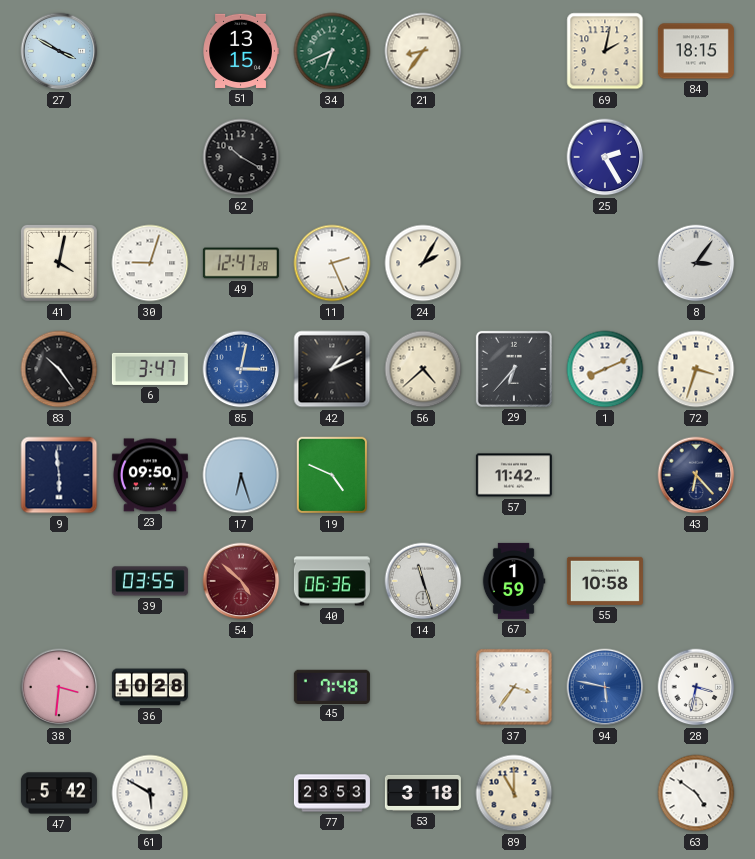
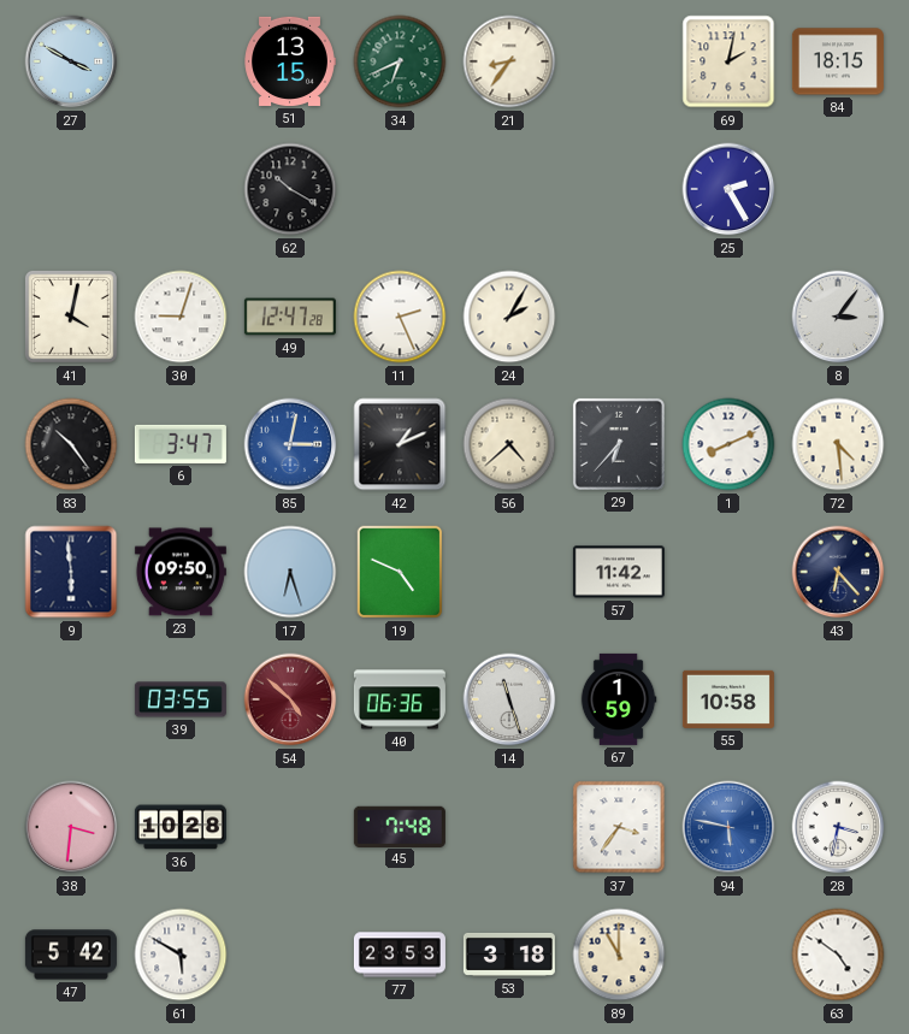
72: 3:33 -> 4:29 (838, 444)
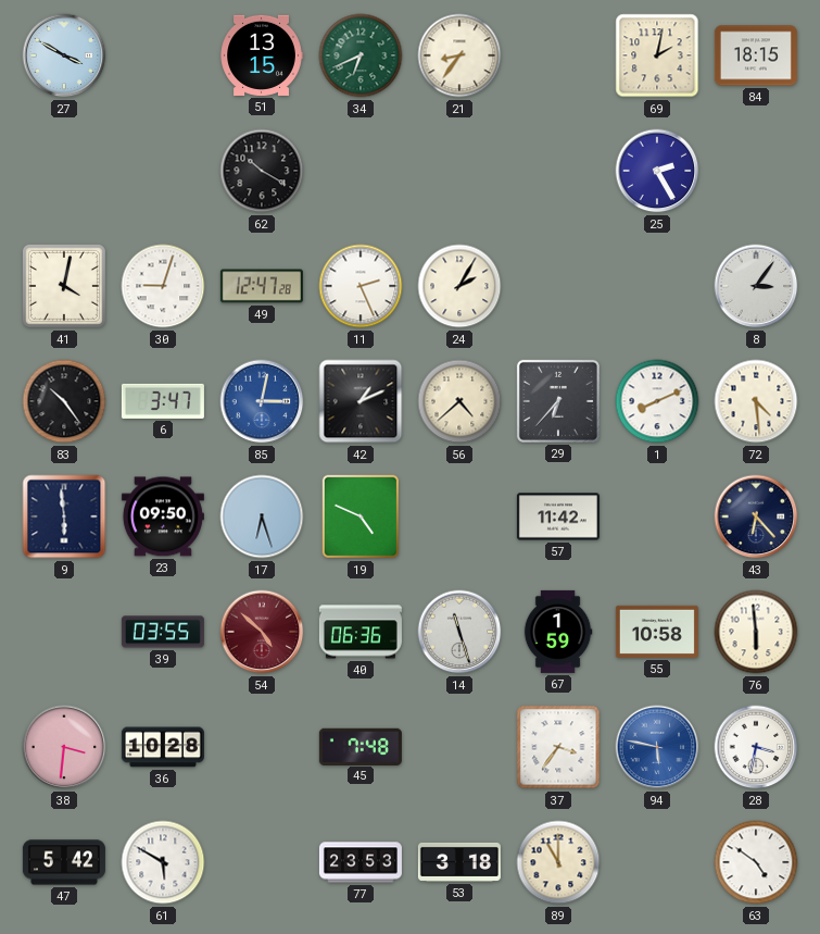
76: none -> 5:59 (756, 632)
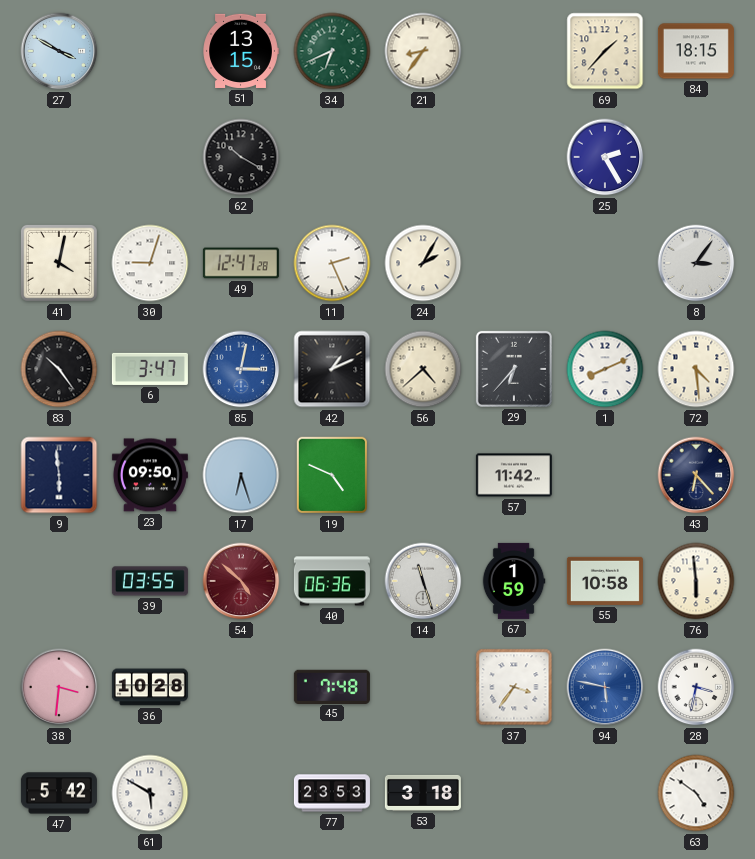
69: 2:02 -> 1:37 (605, 51)
89: 11:00 -> none (558, 862)
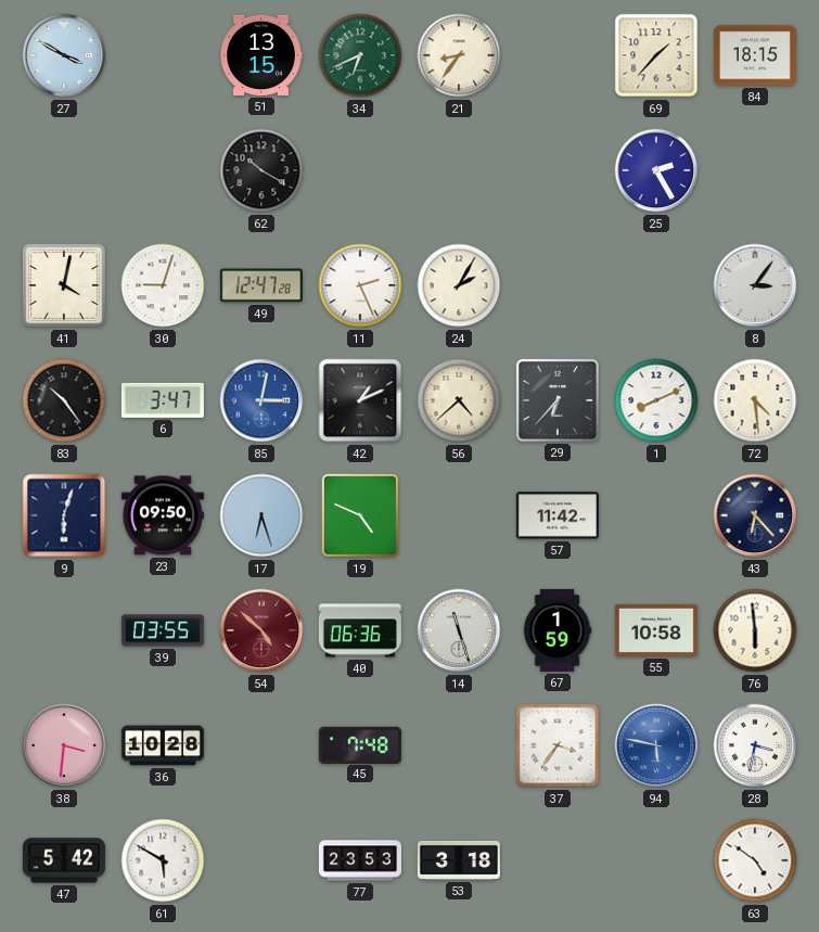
9: 5:59 -> 6:03 (64, 515)
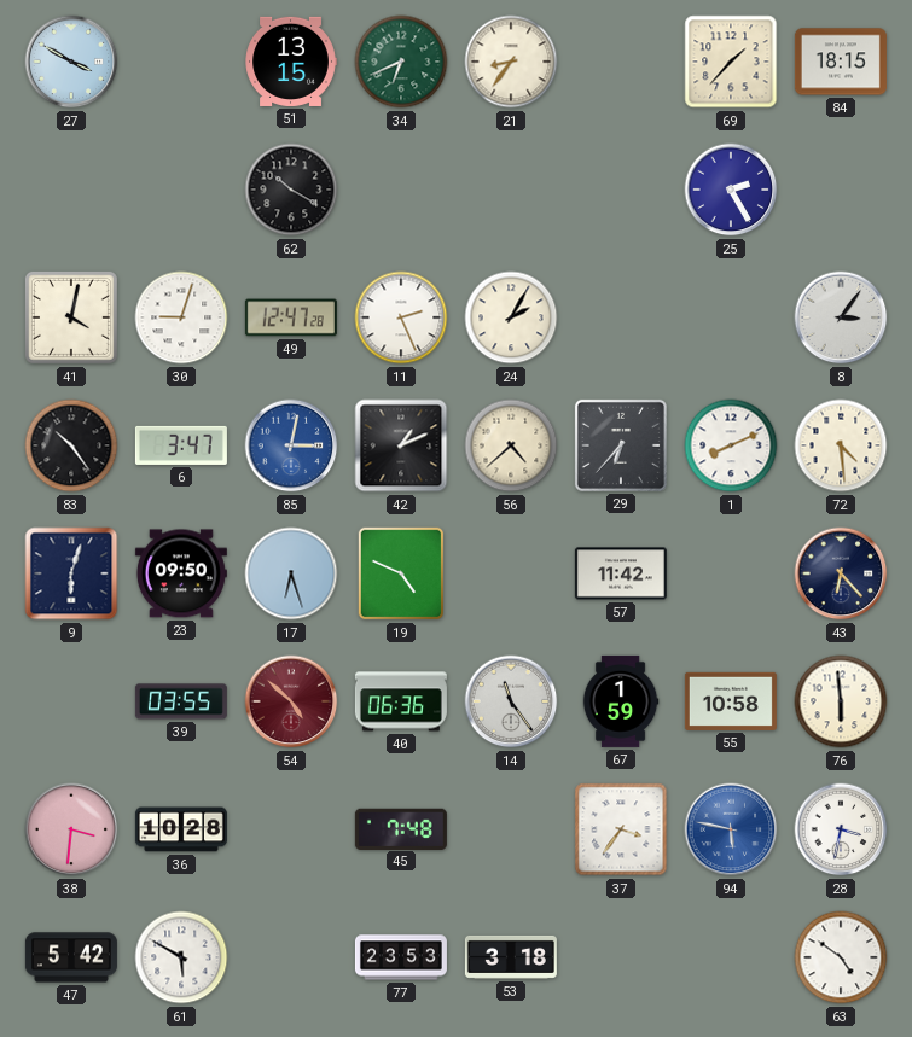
14: 11:27 -> 11:24 (511, 701)
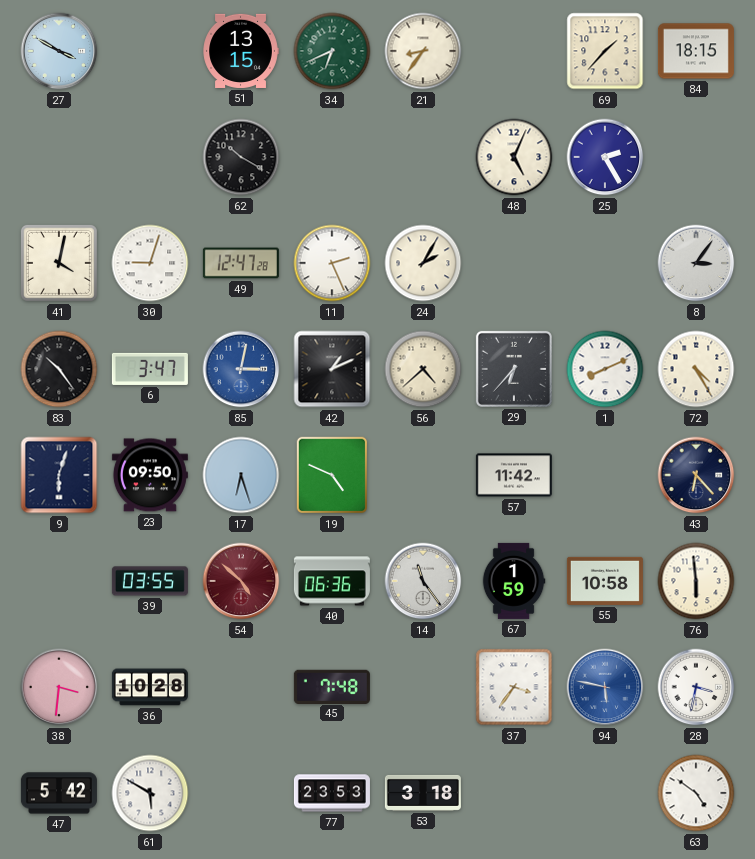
48: none -> 5:04 (514, 157)
72: 4:29 -> 4:25 (696, 369)
